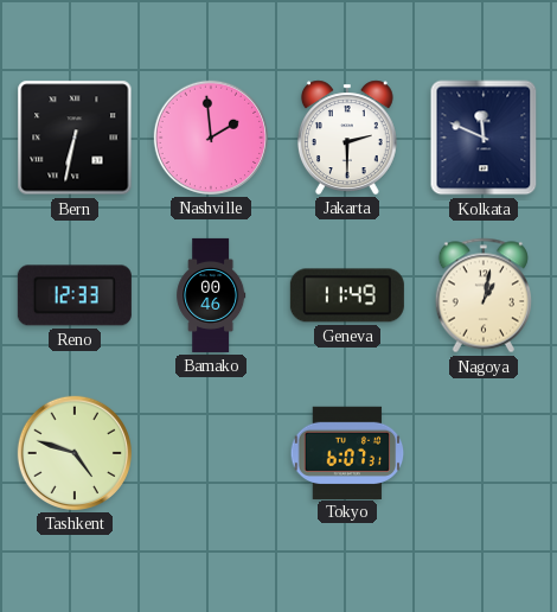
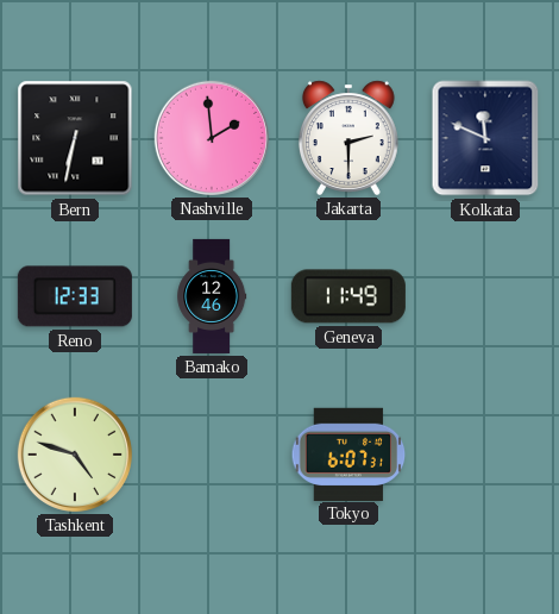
Bamako: 00:46 -> 12:46 (212, 296)
Nagoya: 1:02 -> none (482, 295)
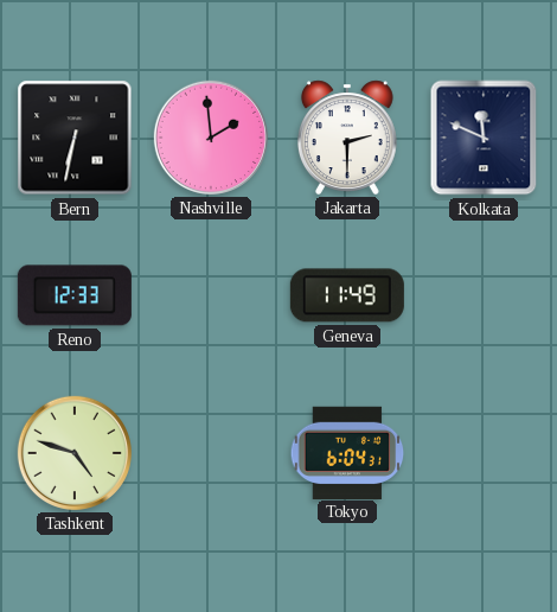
Bamako: 12:46 -> none (212, 296)
Tokyo: 6:07 -> 6:04 (347, 452)
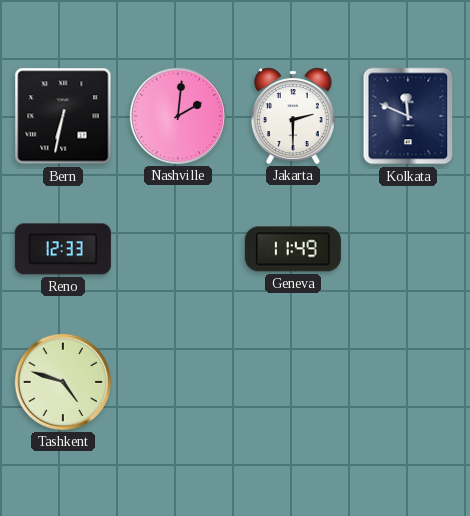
Nashville: 1:59 -> 2:01 (178, 116)
Tokyo: 6:04 -> none (347, 452)
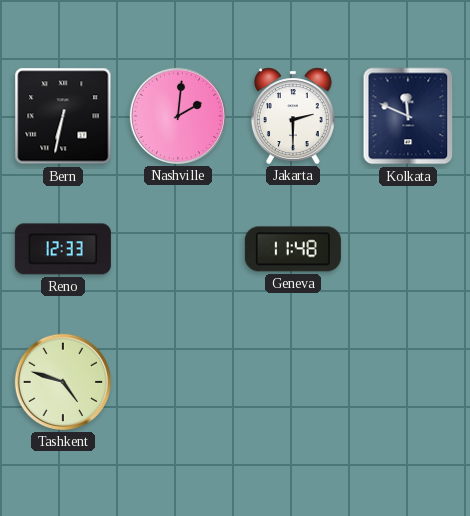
Geneva: 11:49 -> 11:48 (293, 249)
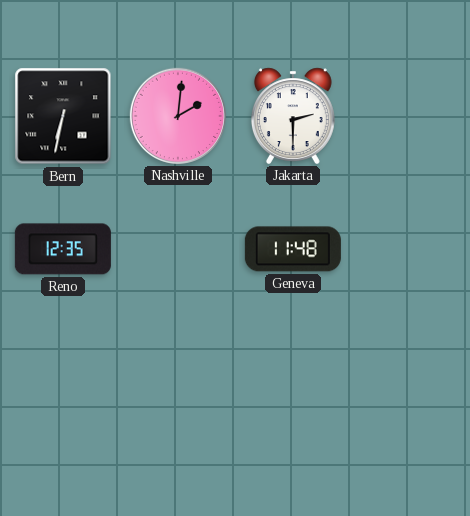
Kolkata: 11:49 -> none (408, 116)
Reno: 12:33 -> 12:35 (63, 249)
Tashkent: 4:48 -> none (63, 382)
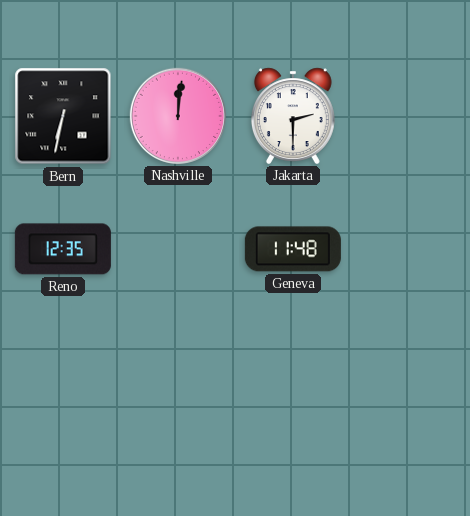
Nashville: 2:01 -> 12:01 (178, 116)
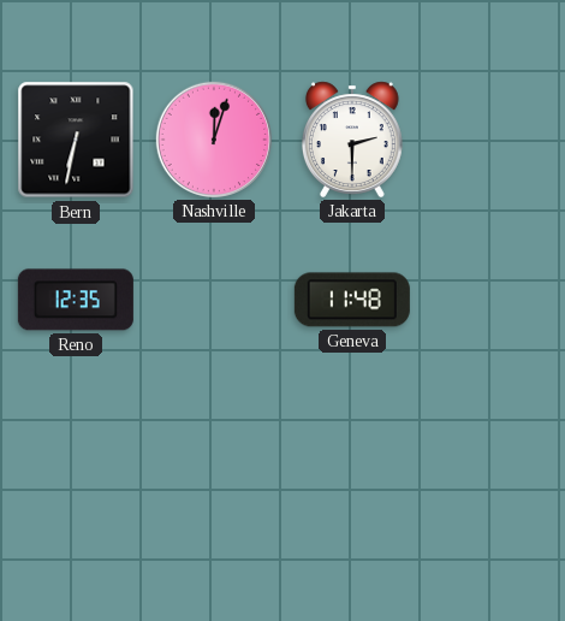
Nashville: 12:01 -> 12:03 (214, 140)
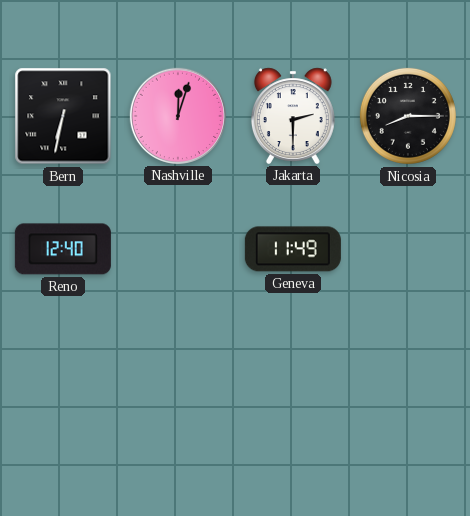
Nicosia: none -> 8:15 (408, 116)
Reno: 12:35 -> 12:40 (63, 249)
Geneva: 11:48 -> 11:49 (293, 249)
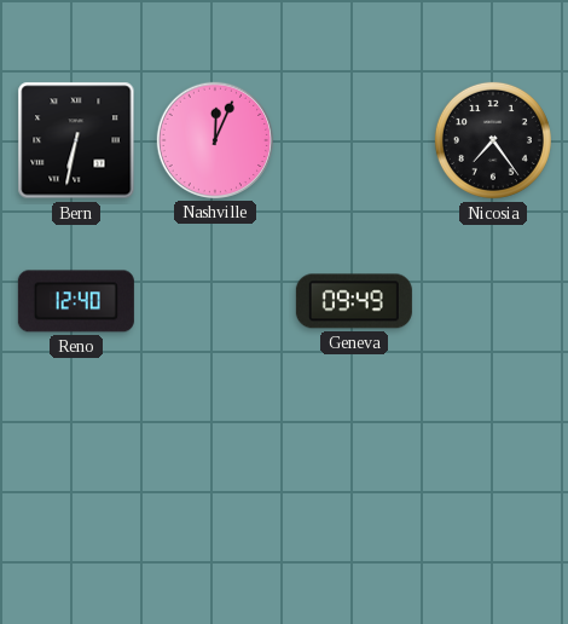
Nashville: 12:03 -> 12:04 (215, 140)
Jakarta: 2:30 -> none (293, 116)
Nicosia: 8:15 -> 7:24 (493, 140)
Geneva: 11:49 -> 09:49 (354, 301)
